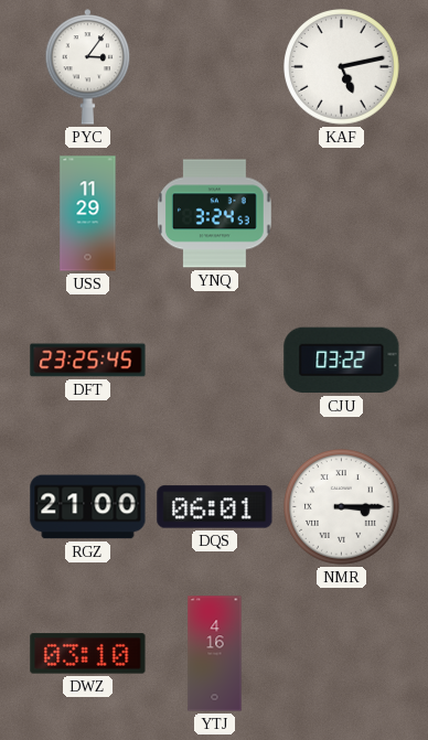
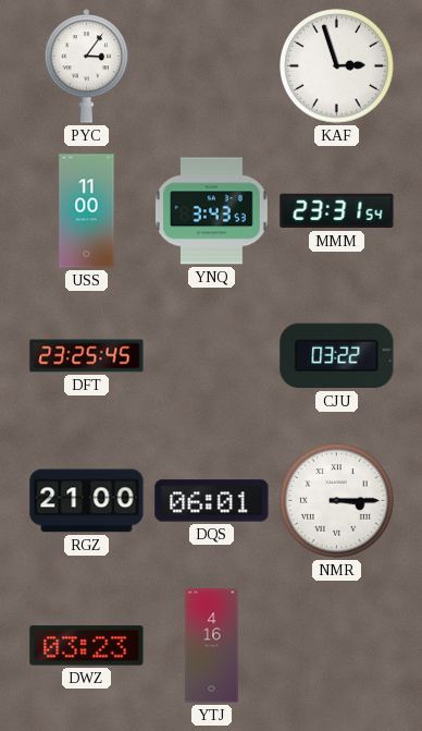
KAF: 5:13 -> 2:57 (337, 66)
USS: 11:29 -> 11:00 (87, 211)
YNQ: 3:24 -> 3:43 (212, 211)
MMM: none -> 23:31 (337, 211)
DWZ: 03:10 -> 03:23 (87, 646)
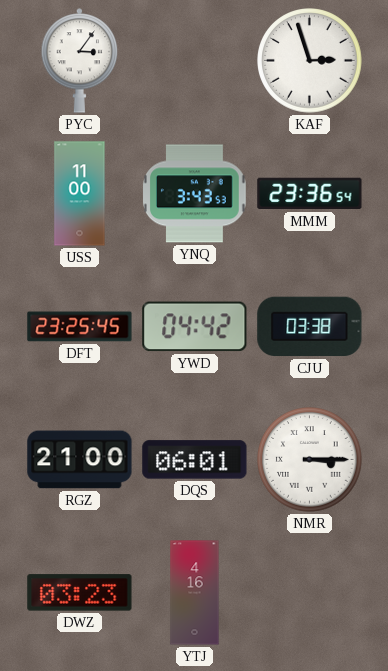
MMM: 23:31 -> 23:36 (310, 194)
YWD: none -> 04:42 (195, 327)
CJU: 03:22 -> 03:38 (310, 327)
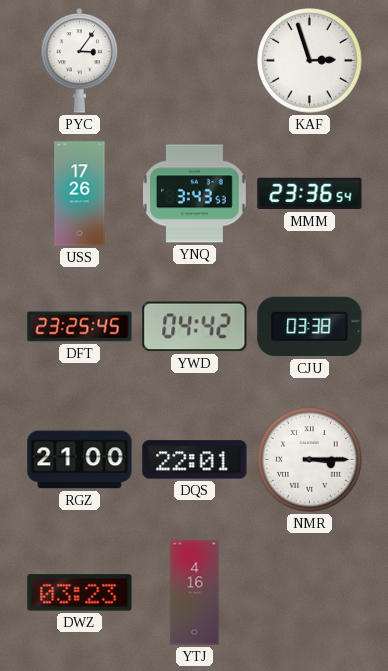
USS: 11:00 -> 17:26 (80, 194)
DQS: 06:01 -> 22:01 (195, 460)
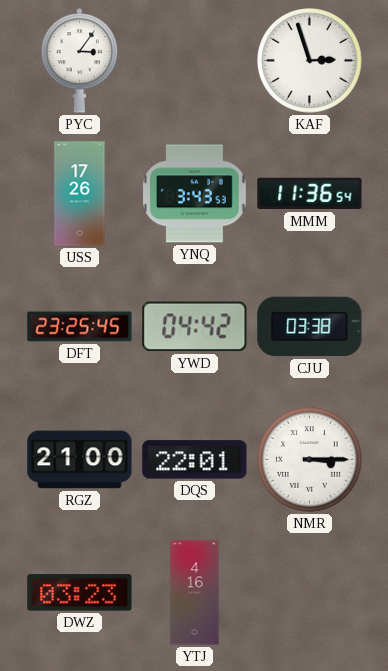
MMM: 23:36 -> 11:36 (310, 194)
